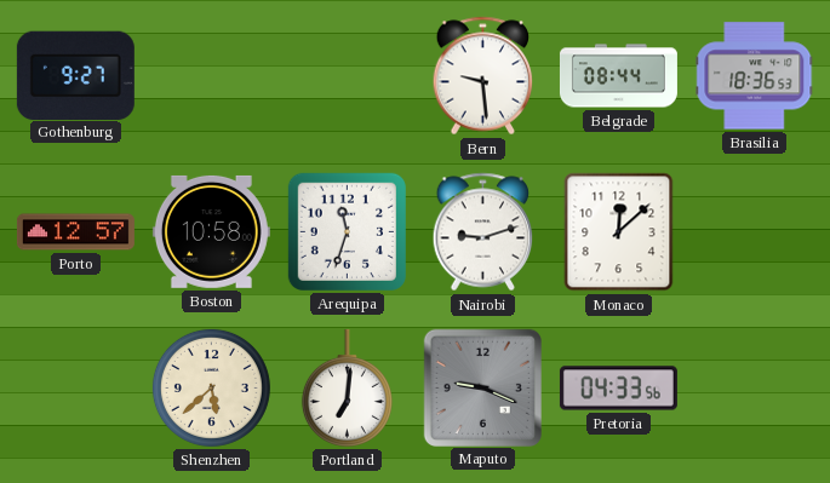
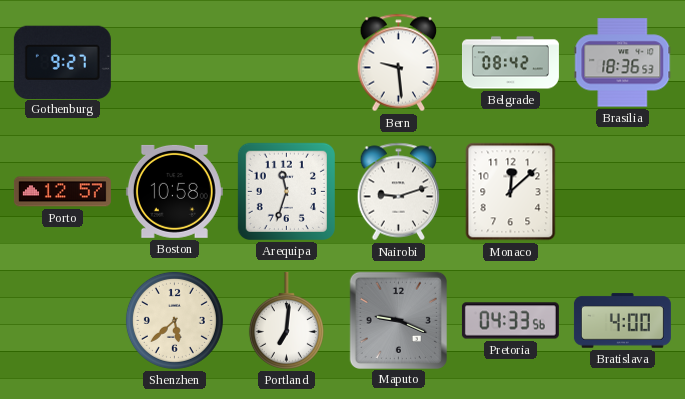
Belgrade: 08:44 -> 08:42 (510, 63)
Bratislava: none -> 4:00 (622, 321)
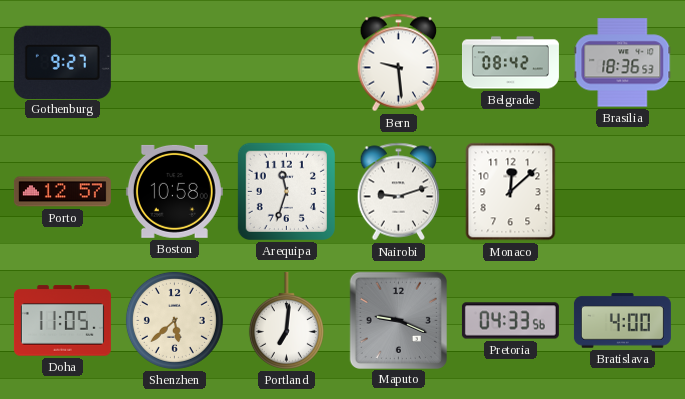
Doha: none -> 11:05 (62, 321)
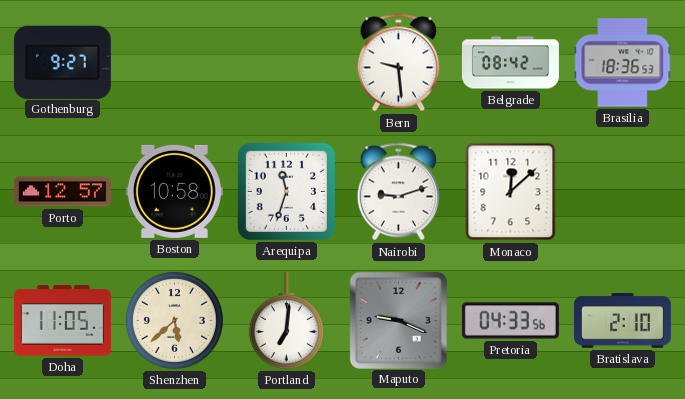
Bratislava: 4:00 -> 2:10 (622, 321)
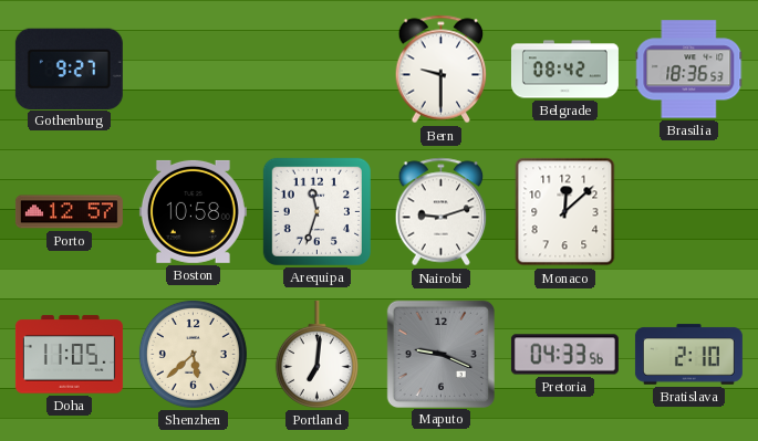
Bern: 9:29 -> 9:30 (442, 70)
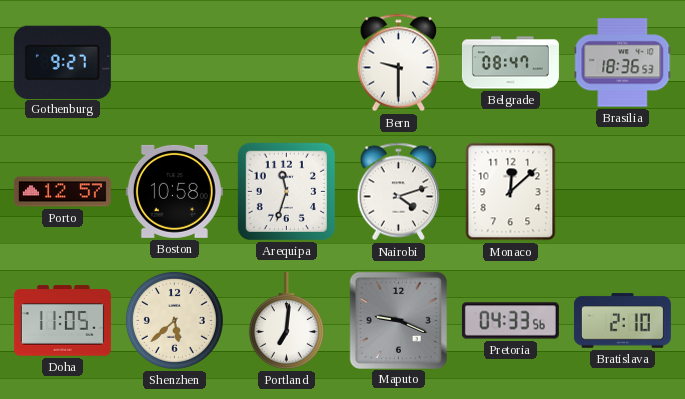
Belgrade: 08:42 -> 08:47 (510, 63)
Nairobi: 9:12 -> 4:12 (399, 192)
